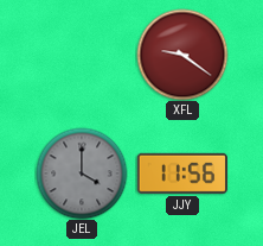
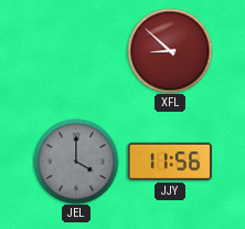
XFL: 9:21 -> 8:52 (170, 51)
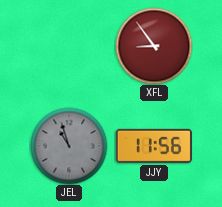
XFL: 8:52 -> 8:54 (154, 46)
JEL: 4:00 -> 10:57 (69, 146)
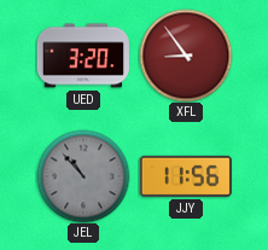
UED: none -> 3:20 (83, 56)
JEL: 10:57 -> 10:53 (83, 176)
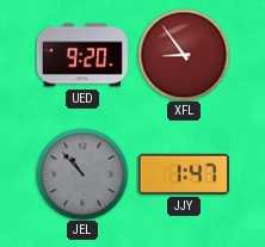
UED: 3:20 -> 9:20 (82, 55)
JJY: 11:56 -> 1:47 (184, 174)
